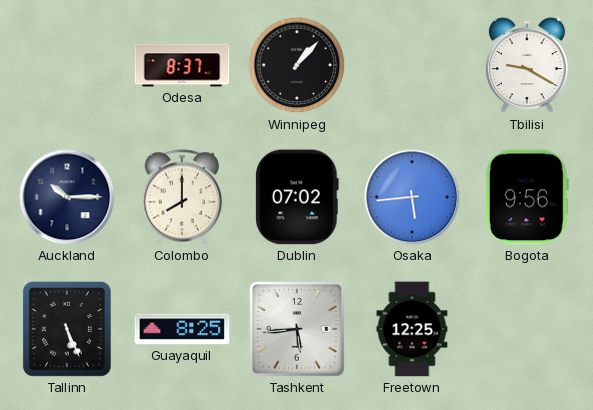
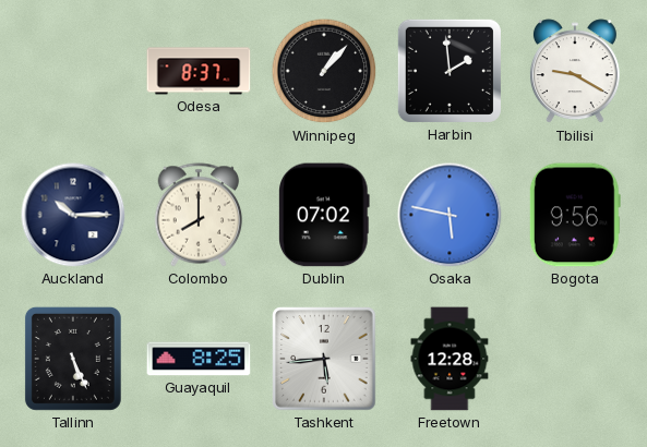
Harbin: none -> 1:59 (450, 71)
Osaka: 5:44 -> 5:47 (450, 215)
Freetown: 12:25 -> 12:28 (450, 359)
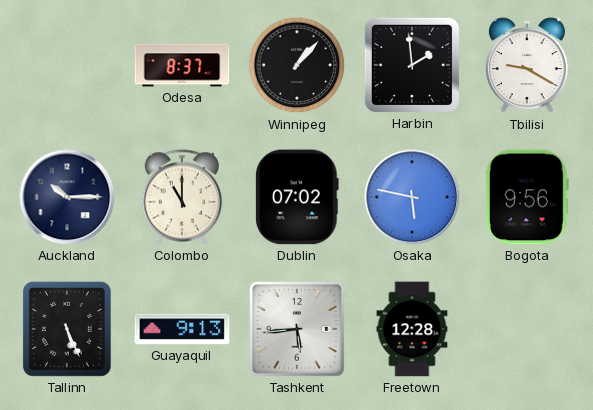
Colombo: 8:00 -> 11:00 (182, 197)
Guayaquil: 8:25 -> 9:13 (182, 329)
